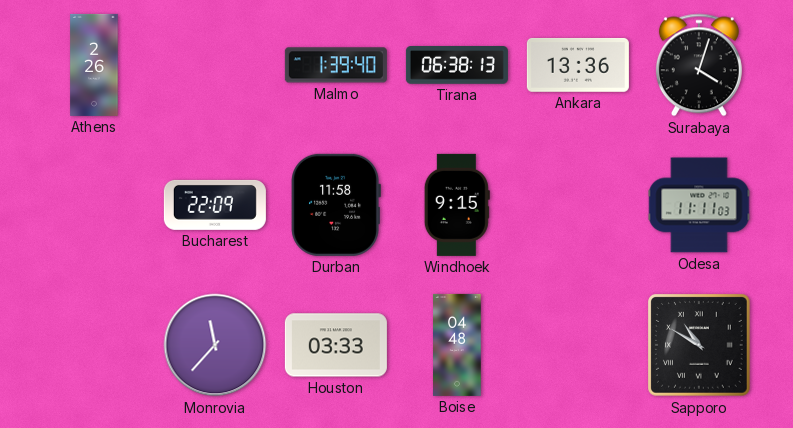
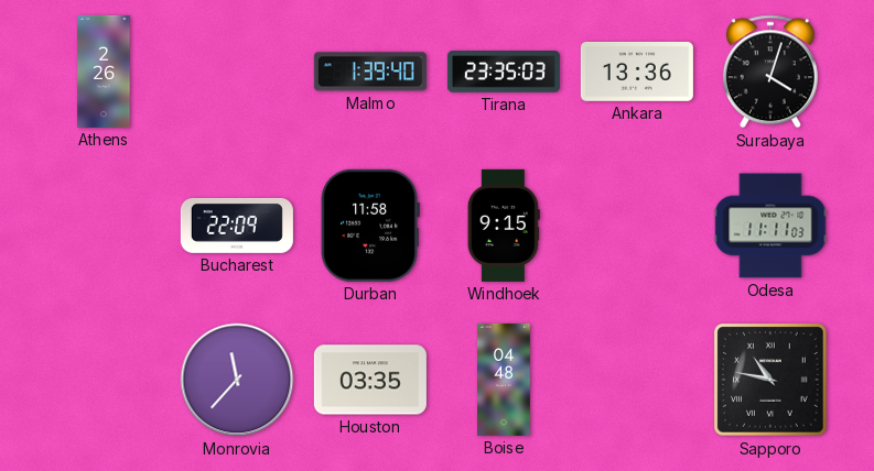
Tirana: 06:38 -> 23:35 (504, 72)
Houston: 03:33 -> 03:35 (370, 380)
Sapporo: 10:50 -> 10:47 (772, 381)
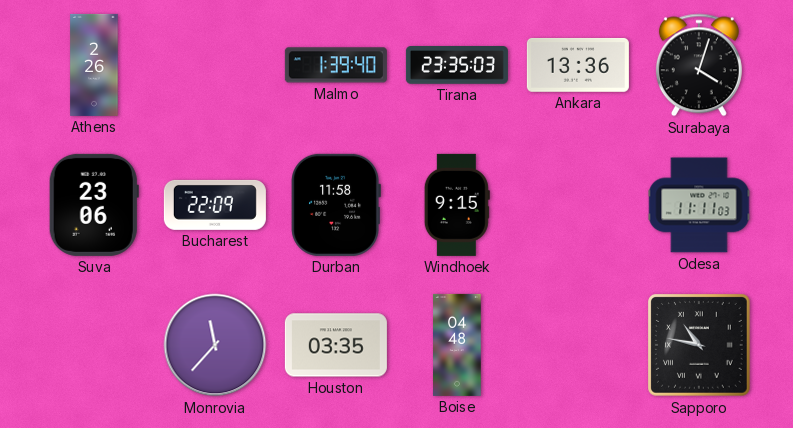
Suva: none -> 23:06 (94, 205)
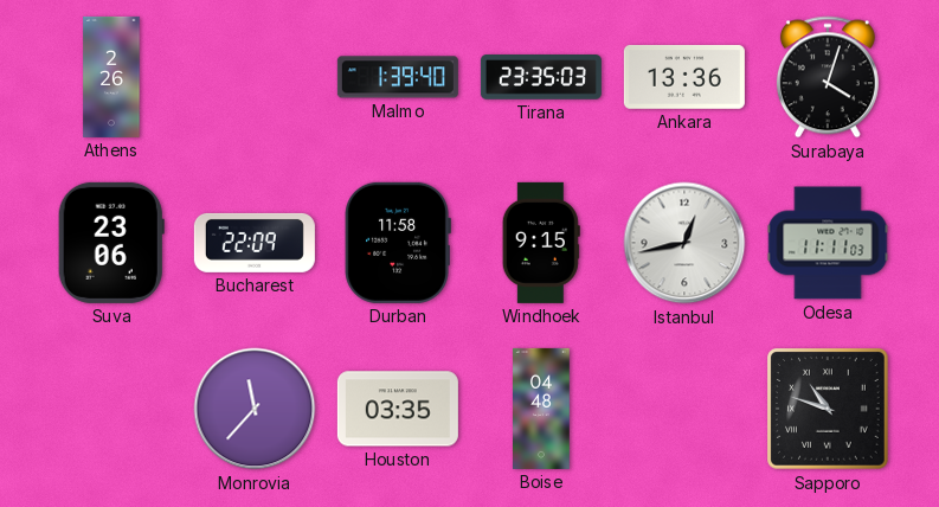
Istanbul: none -> 12:43 (684, 243)
Sapporo: 10:47 -> 10:48 (829, 410)
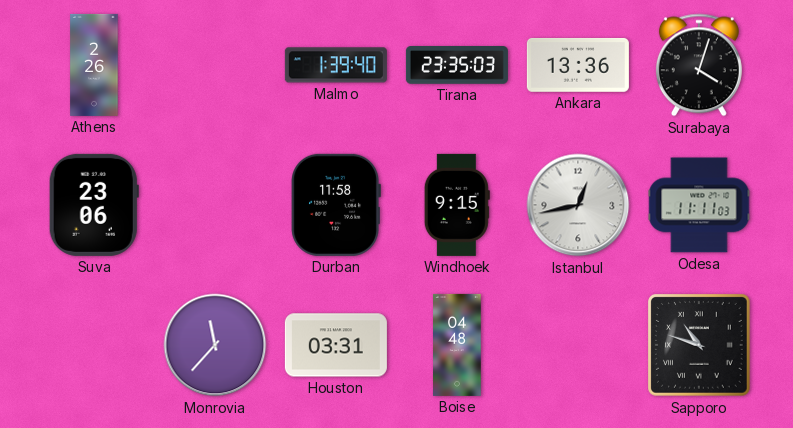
Bucharest: 22:09 -> none (255, 243)
Houston: 03:35 -> 03:31 (336, 345)
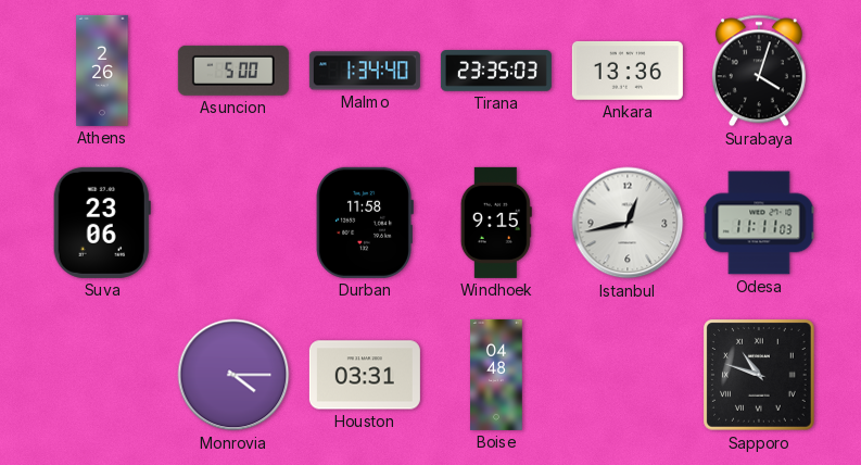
Asuncion: none -> 5:00 (233, 71)
Malmo: 1:39 -> 1:34 (365, 71)
Monrovia: 11:37 -> 4:15 (233, 375)
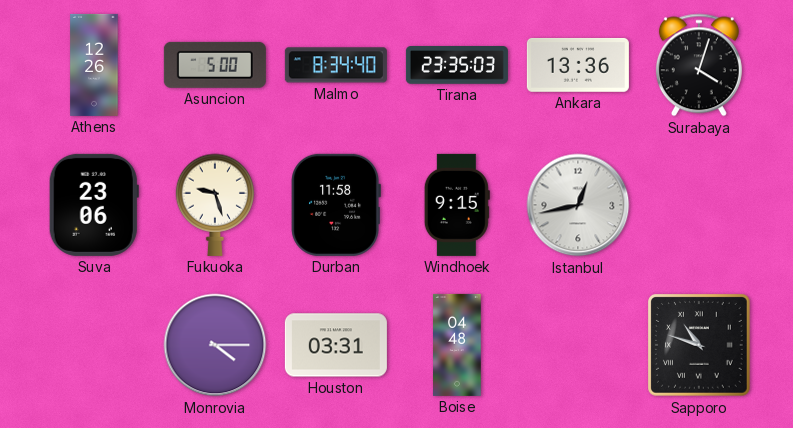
Athens: 2:26 -> 12:26 (94, 65)
Malmo: 1:34 -> 8:34 (336, 65)
Fukuoka: none -> 9:27 (215, 205)
Odesa: 11:11 -> none (759, 223)
